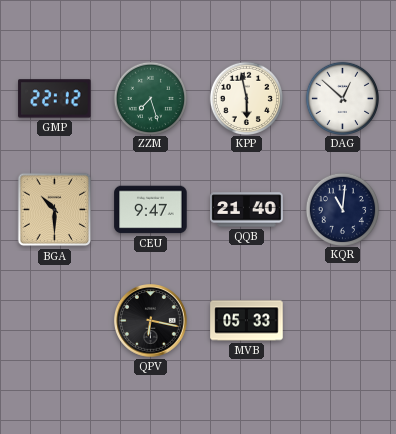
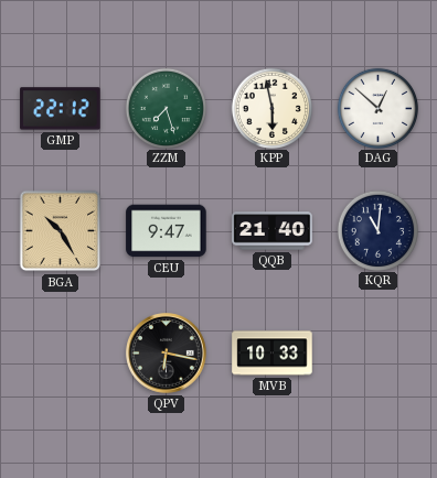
BGA: 10:30 -> 10:25 (61, 231)
MVB: 05:33 -> 10:33 (273, 354)
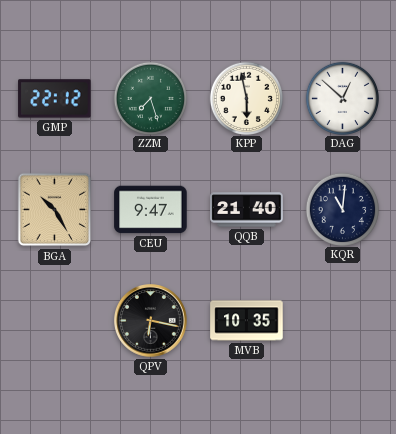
MVB: 10:33 -> 10:35 (247, 321)
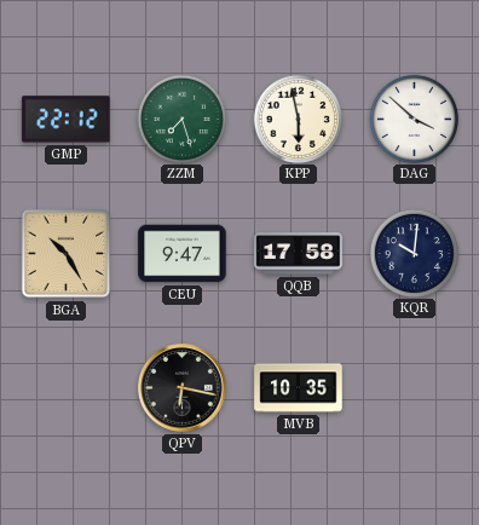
DAG: 12:52 -> 3:52 (414, 119)
QQB: 21:40 -> 17:58 (299, 254)
KQR: 11:01 -> 10:01 (414, 253)
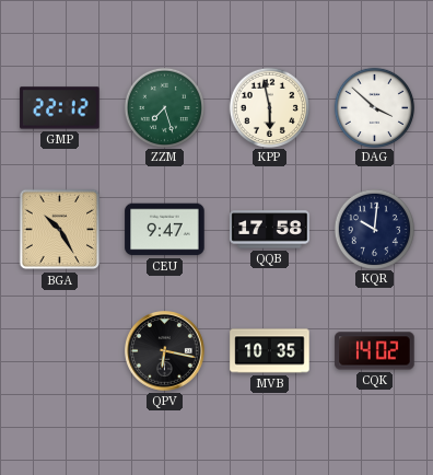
CQK: none -> 14:02 (375, 351)
